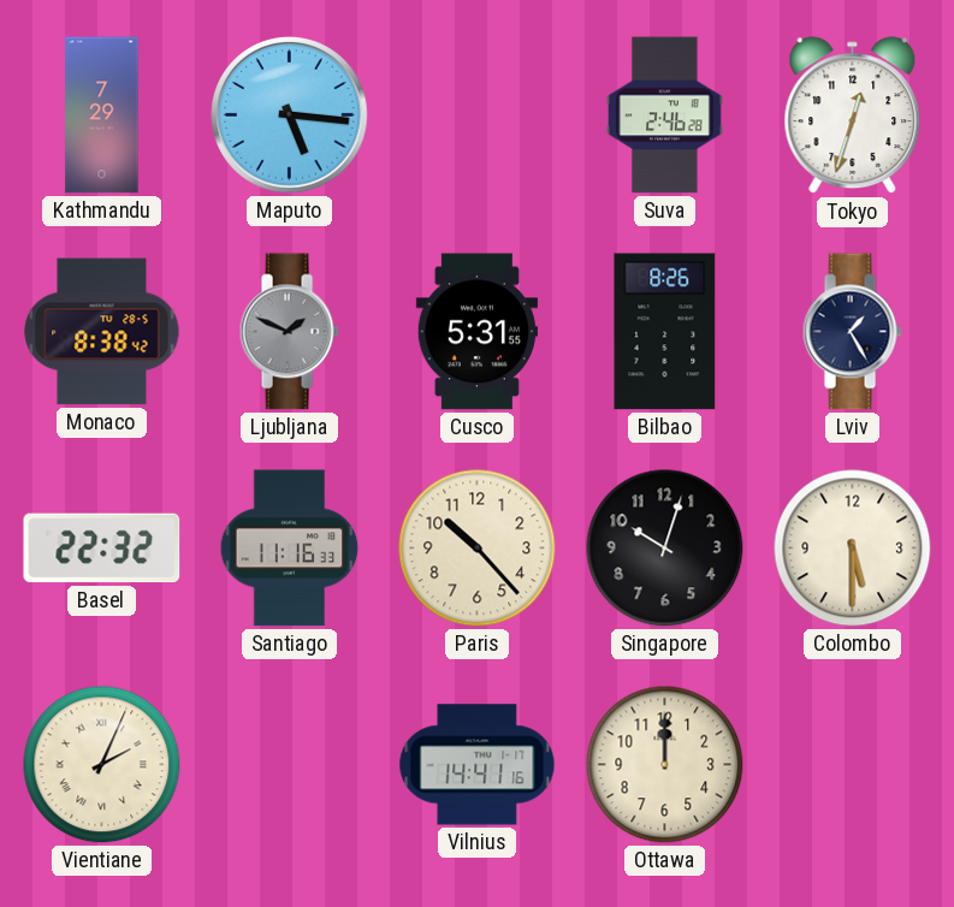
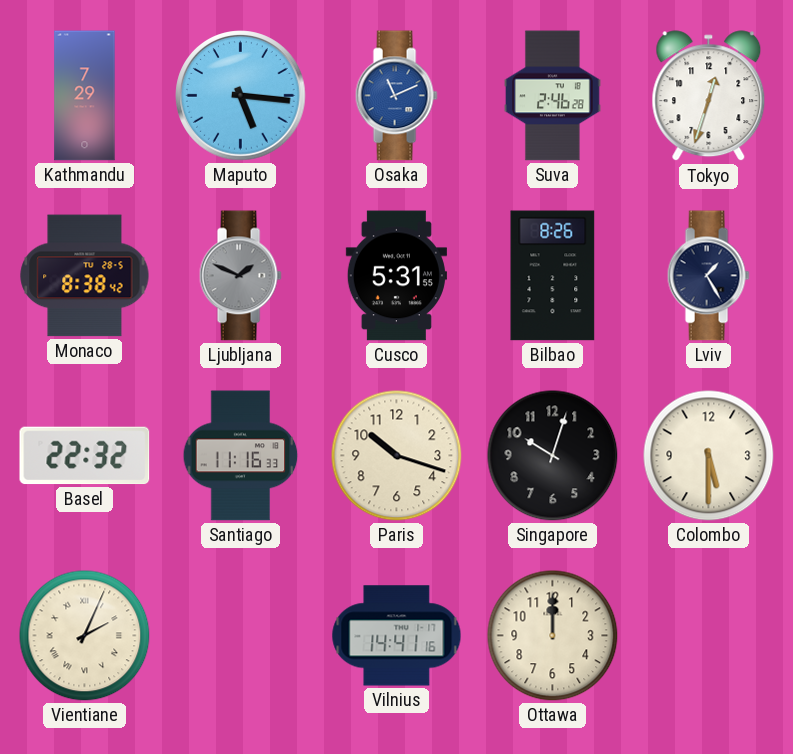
Osaka: none -> 11:11 (396, 96)
Paris: 10:23 -> 10:18 (397, 456)
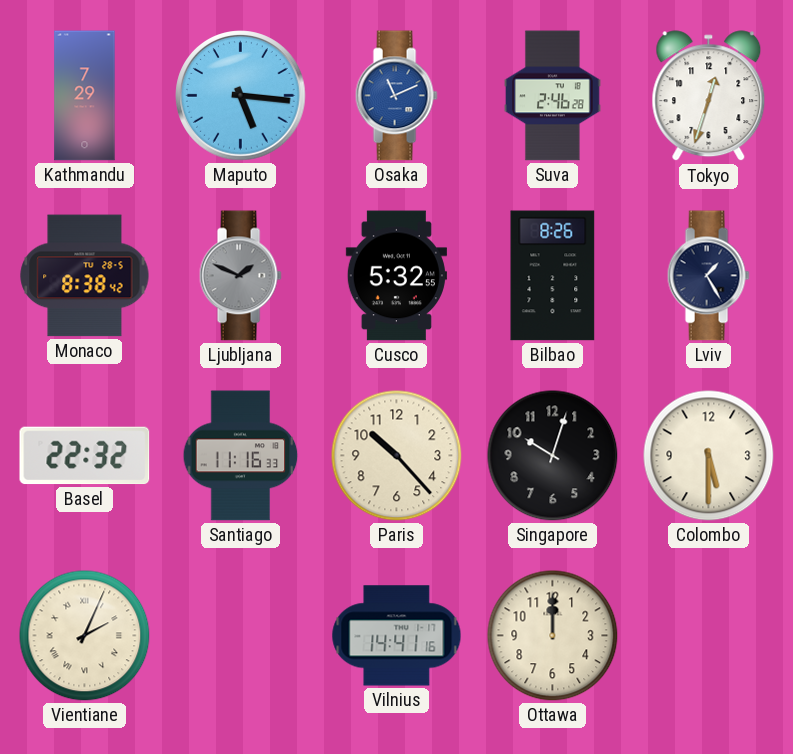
Cusco: 5:31 -> 5:32 (396, 276)
Paris: 10:18 -> 10:23 (397, 456)
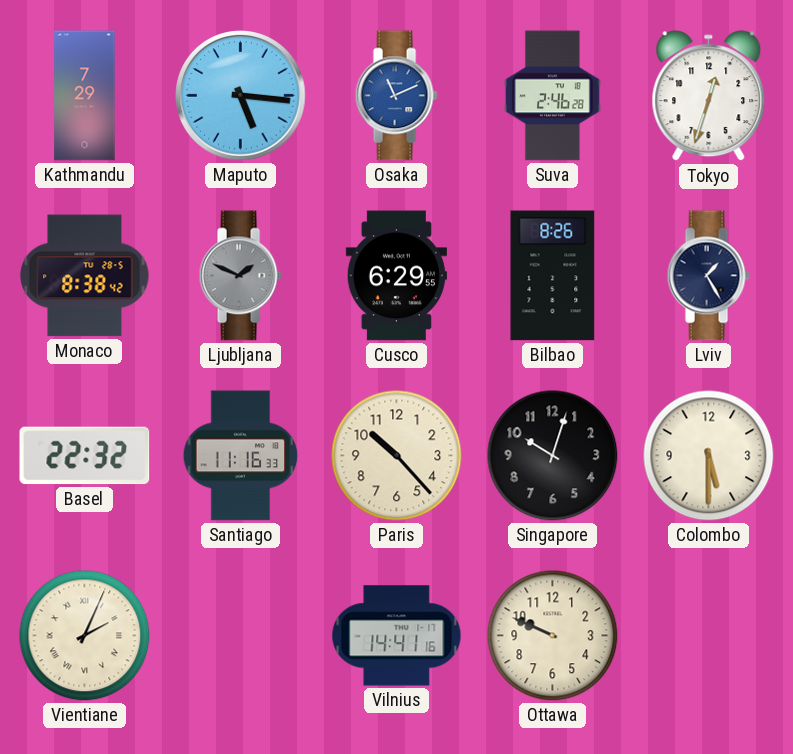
Cusco: 5:32 -> 6:29 (396, 276)
Ottawa: 12:00 -> 9:49 (553, 636)
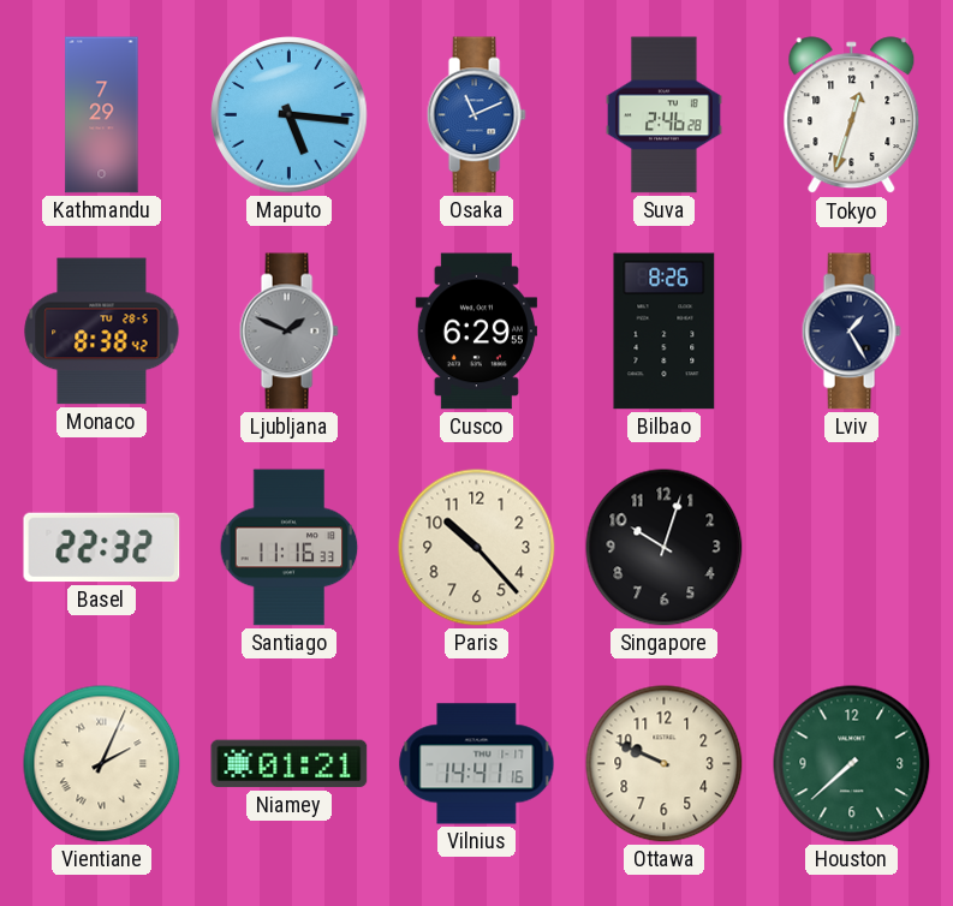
Colombo: 5:30 -> none (709, 456)
Niamey: none -> 01:21 (290, 764)
Houston: none -> 7:38 (852, 764)
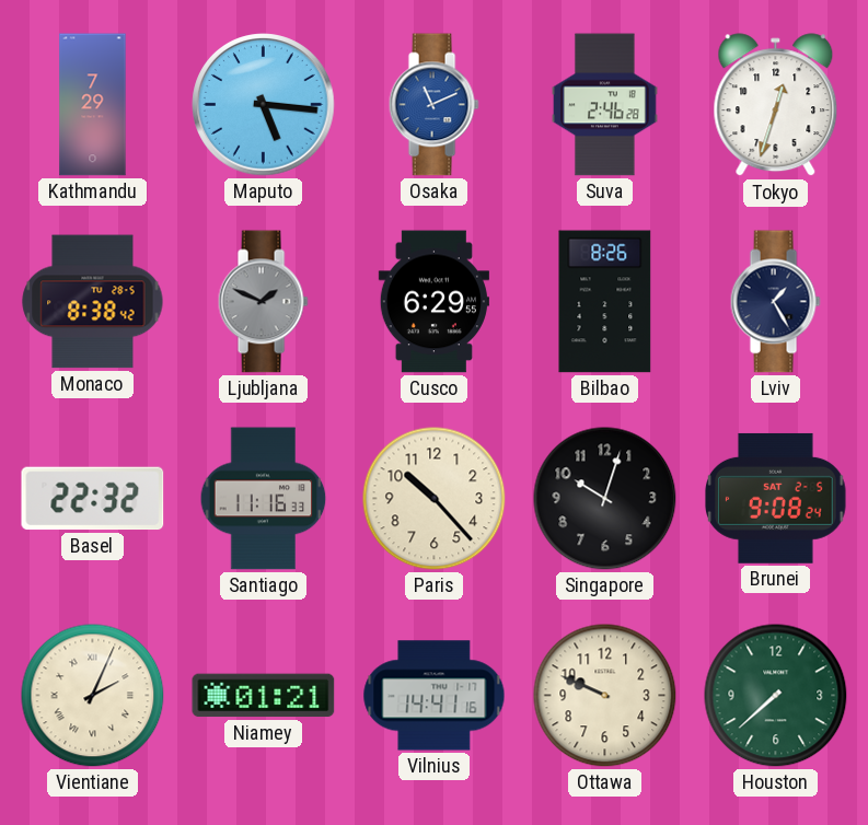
Brunei: none -> 9:08 (776, 498)
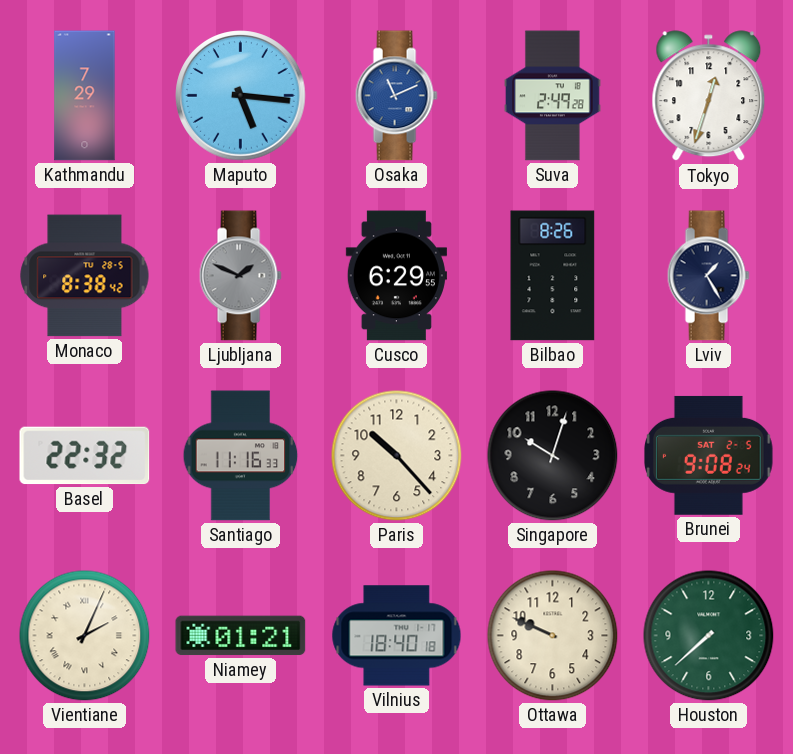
Suva: 2:46 -> 2:49 (553, 96)
Vilnius: 14:41 -> 18:40 (397, 636)
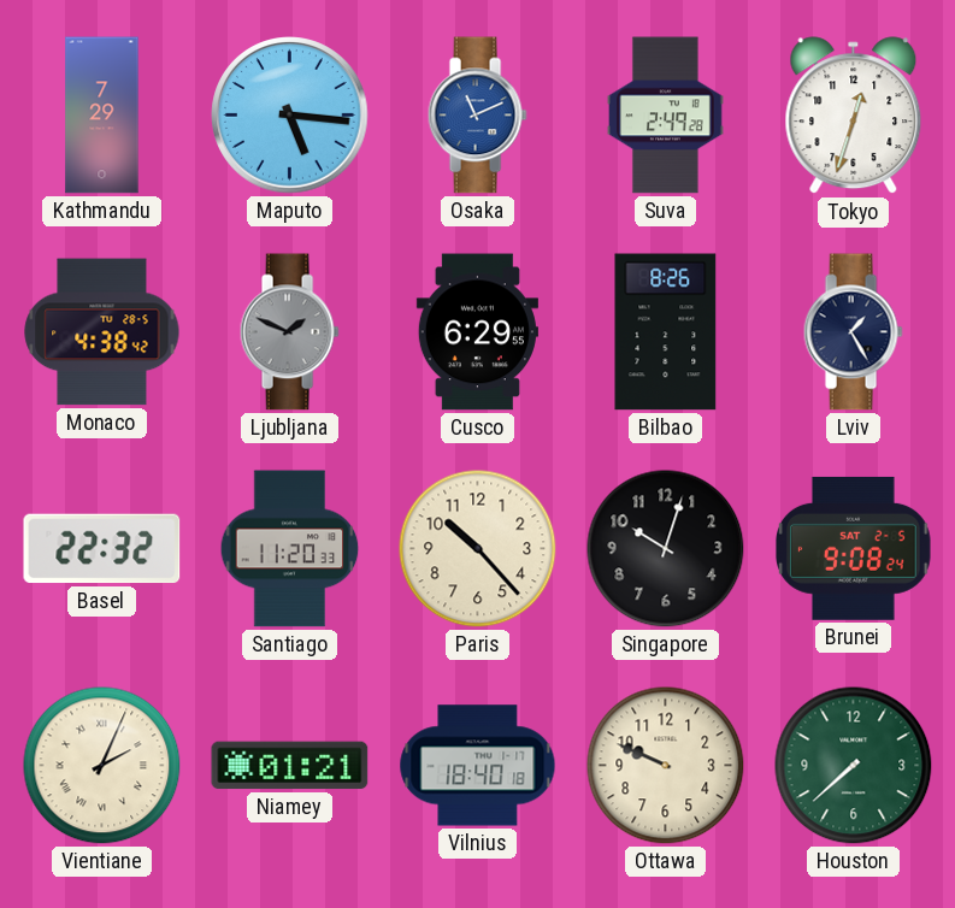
Monaco: 8:38 -> 4:38 (102, 332)
Santiago: 11:16 -> 11:20 (290, 549)
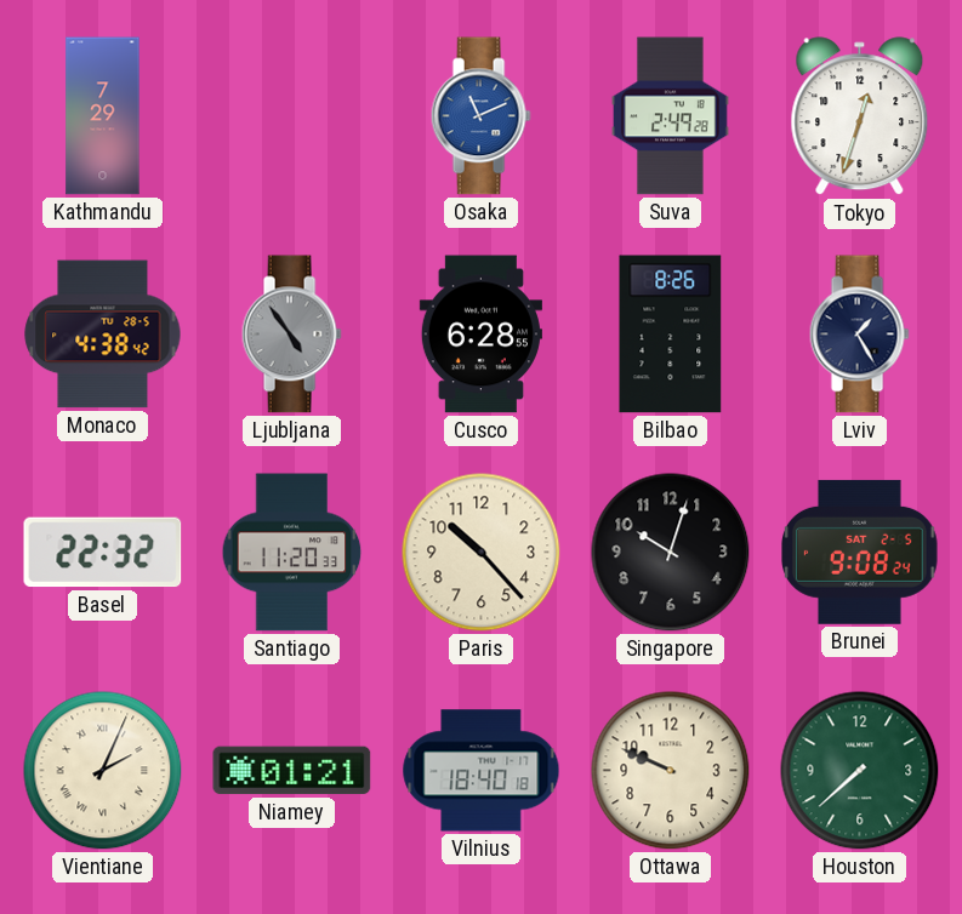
Maputo: 5:16 -> none (290, 116)
Ljubljana: 1:49 -> 4:54 (291, 335)
Cusco: 6:29 -> 6:28 (480, 335)
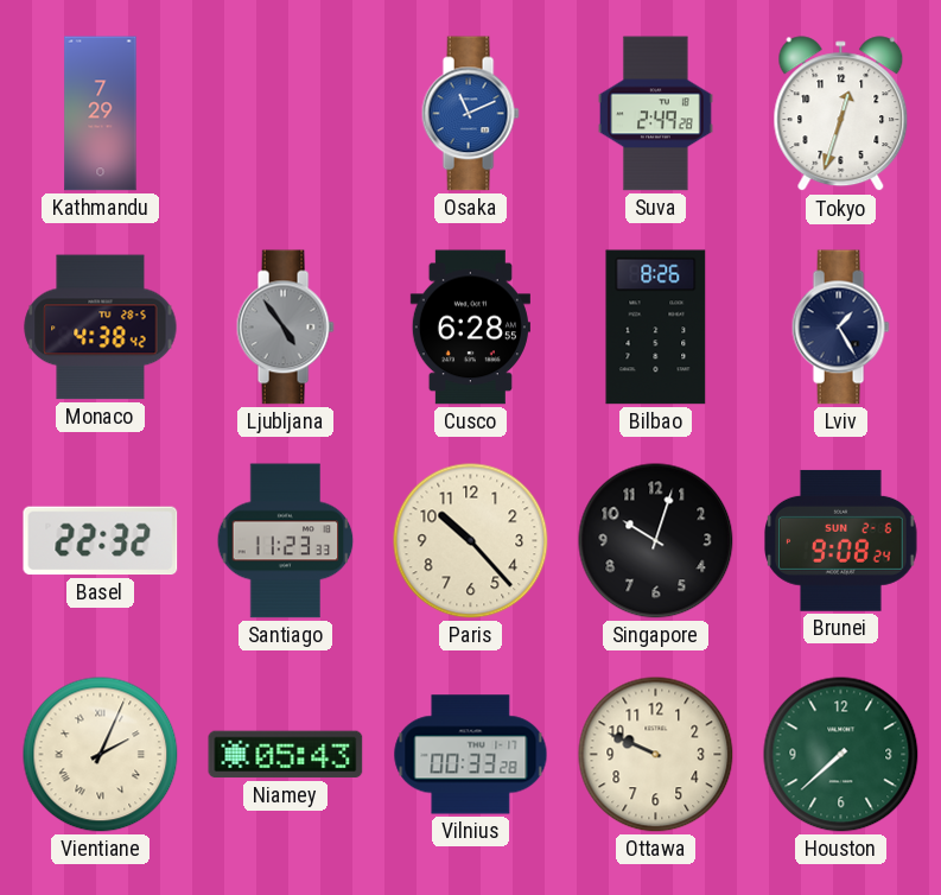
Santiago: 11:20 -> 11:23 (286, 541)
Brunei date: SAT 2-5 -> SUN 2-6 (841, 540)
Niamey: 01:21 -> 05:43 (286, 755)
Vilnius: 18:40 -> 00:33 (471, 755)
